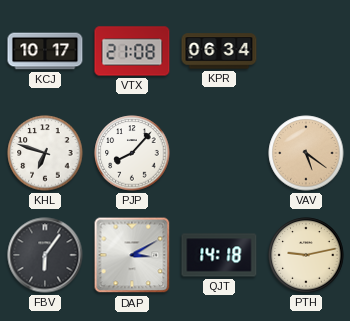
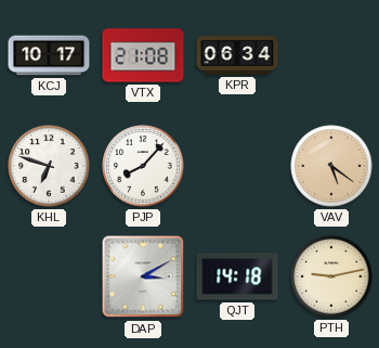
FBV: 6:06 -> none (45, 255)
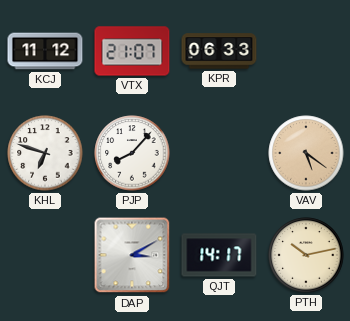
KCJ: 10:17 -> 11:12 (45, 51)
VTX: 21:08 -> 21:07 (132, 51)
KPR: 06:34 -> 06:33 (219, 51)
QJT: 14:18 -> 14:17 (219, 255)
PTH: 9:13 -> 10:13 (306, 255)
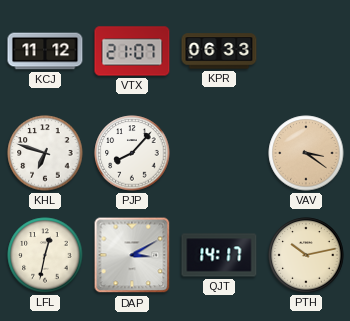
VAV: 5:21 -> 3:21 (306, 153)
LFL: none -> 12:32 (45, 255)
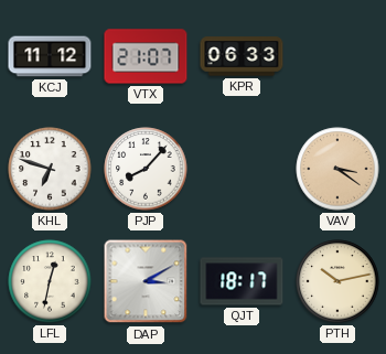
QJT: 14:17 -> 18:17 (242, 281)
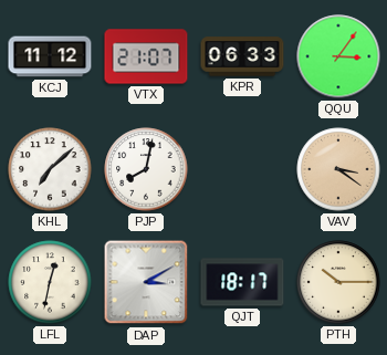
QQU: none -> 3:06 (338, 56)
KHL: 6:48 -> 7:08 (50, 169)
PJP: 8:07 -> 8:02 (146, 169)
PTH: 10:13 -> 10:15 (338, 282)
